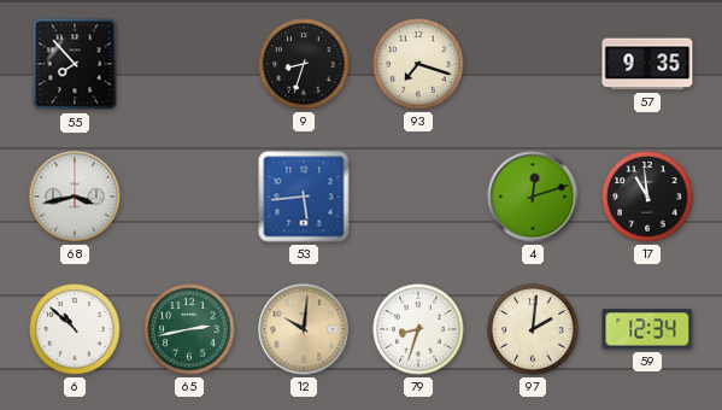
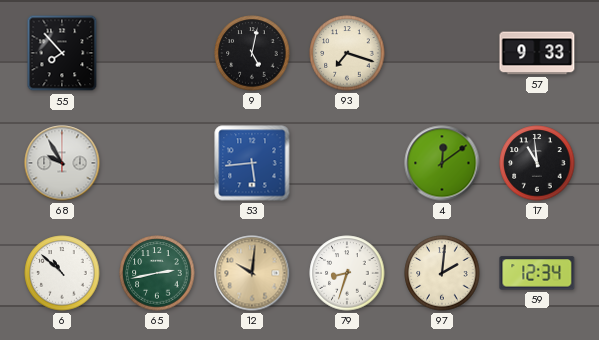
9: 8:33 -> 5:02 (252, 53)
57: 9:35 -> 9:33 (537, 53)
68: 3:43 -> 9:55 (62, 163)
4: 12:12 -> 12:09 (442, 163)
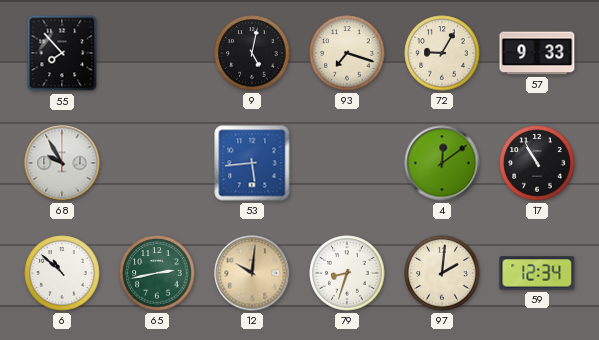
72: none -> 9:05 (442, 53)
17: 10:59 -> 10:55 (537, 163)
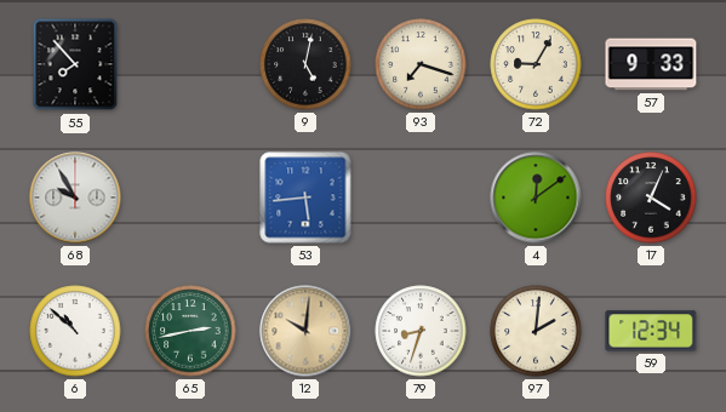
17: 10:55 -> 4:04 (651, 198)
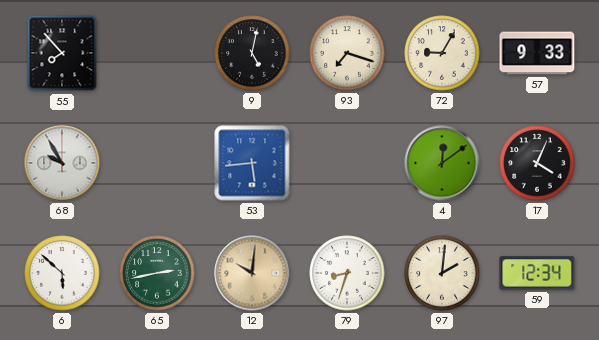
6: 10:52 -> 5:52 (62, 273)
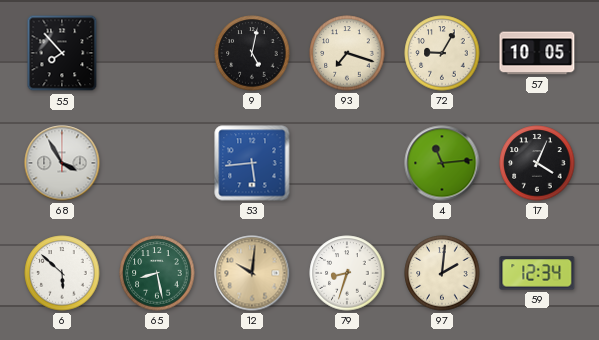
57: 9:33 -> 10:05 (537, 53)
68: 9:55 -> 3:55 (62, 163)
4: 12:09 -> 11:14 (442, 163)
65: 2:43 -> 8:28 (157, 273)
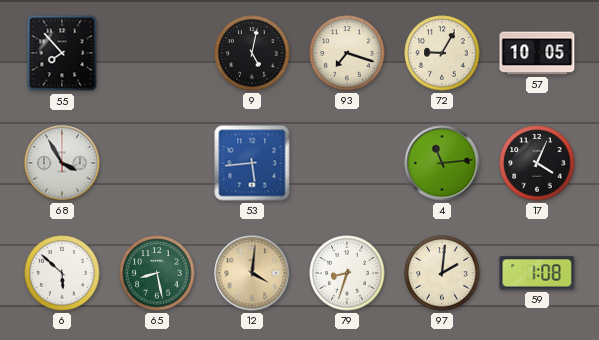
12: 10:01 -> 4:01 (252, 273)
59: 12:34 -> 1:08 (537, 273)
